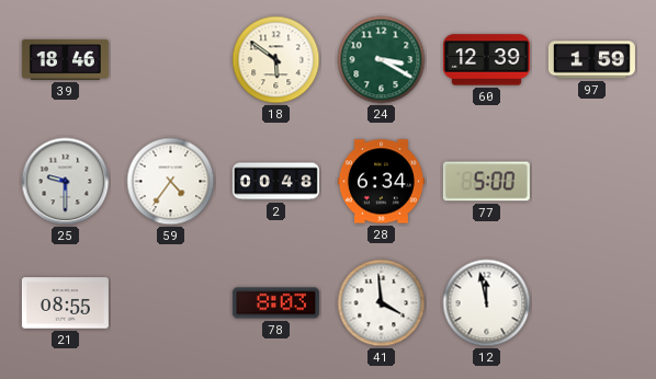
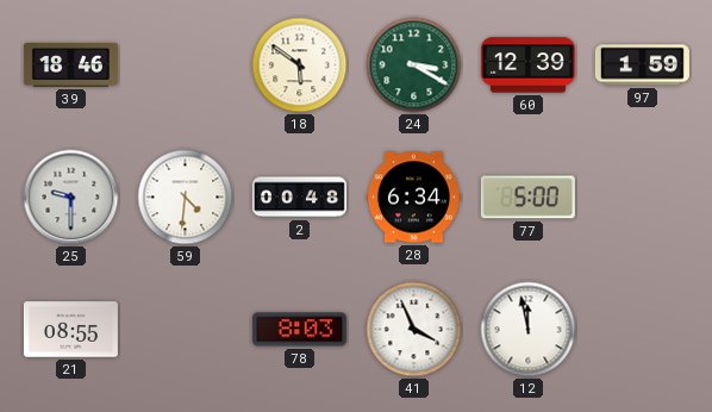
59: 4:36 -> 4:31 (186, 198)
41: 3:59 -> 3:56 (414, 330)
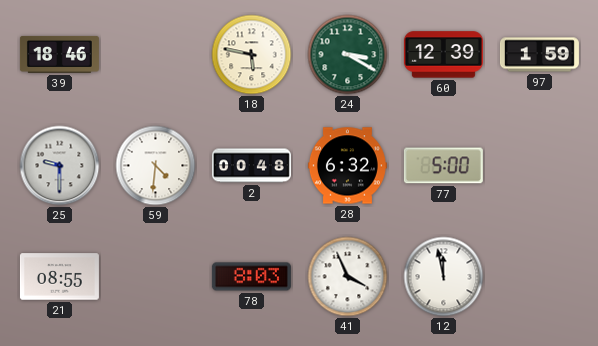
18: 5:51 -> 5:47 (252, 55)
28: 6:34 -> 6:32 (347, 166)
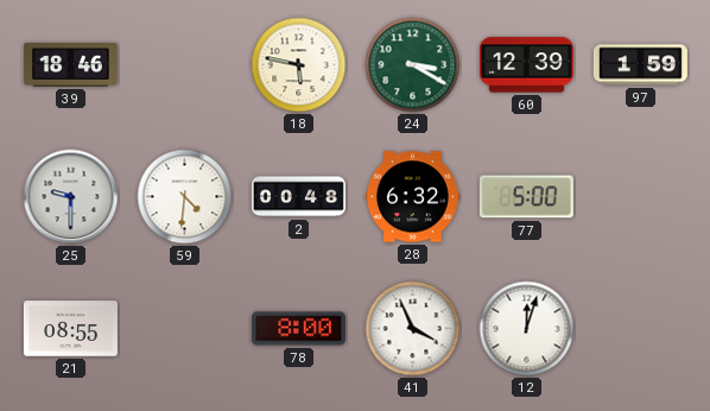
78: 8:03 -> 8:00 (298, 329)
12: 11:58 -> 12:03 (527, 329)
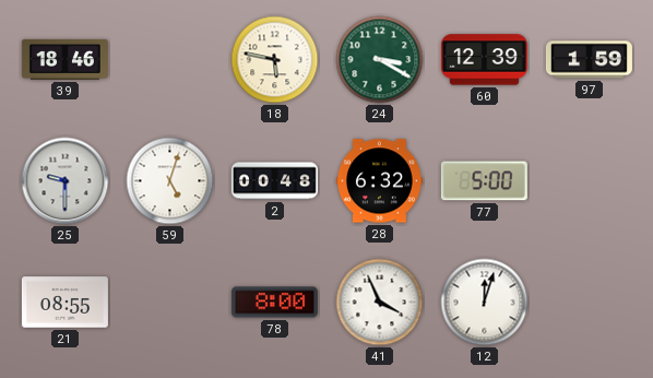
59: 4:31 -> 5:03 (170, 181)
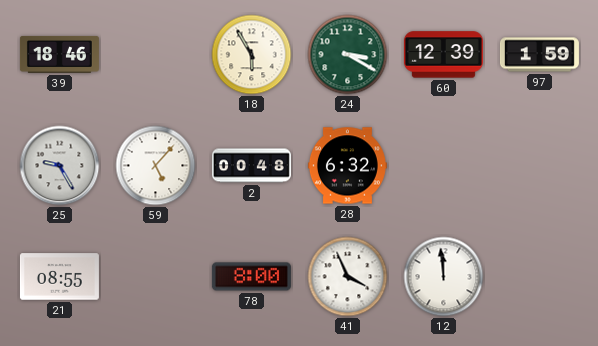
18: 5:47 -> 5:55 (252, 55)
25: 9:30 -> 9:25 (60, 166)
59: 5:03 -> 5:07 (156, 166)
77: 5:00 -> none (484, 181)
12: 12:03 -> 11:59 (444, 277)
